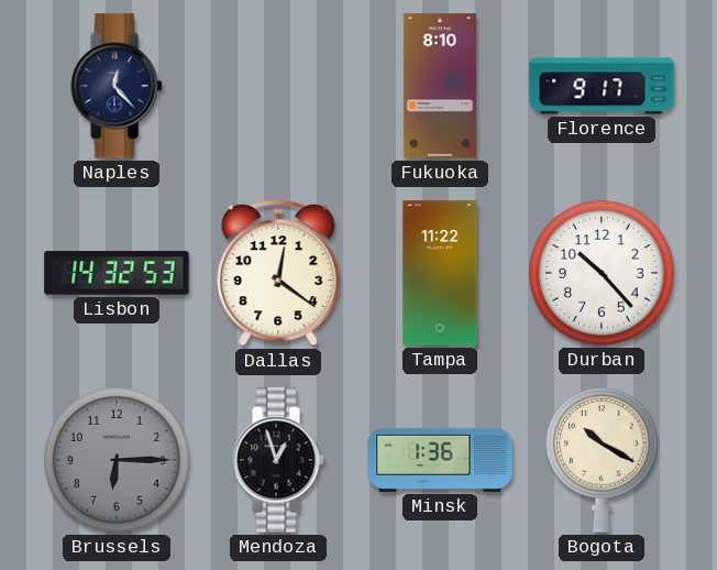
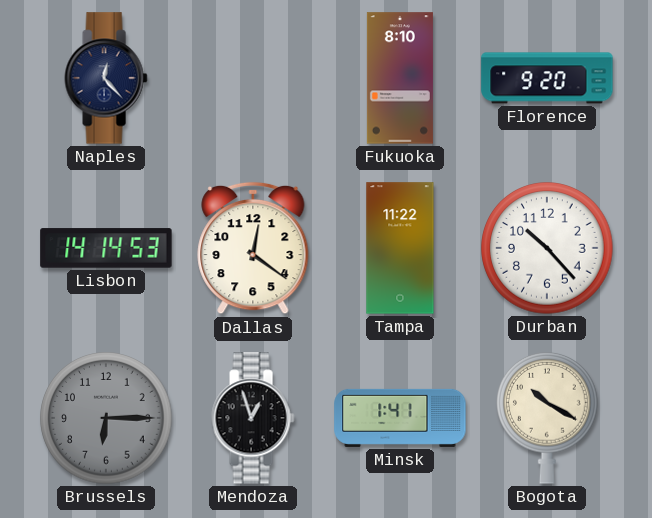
Florence: 9:17 -> 9:20 (547, 78)
Lisbon: 14:32 -> 14:14 (106, 248)
Minsk: 1:36 -> 1:41 (400, 418)
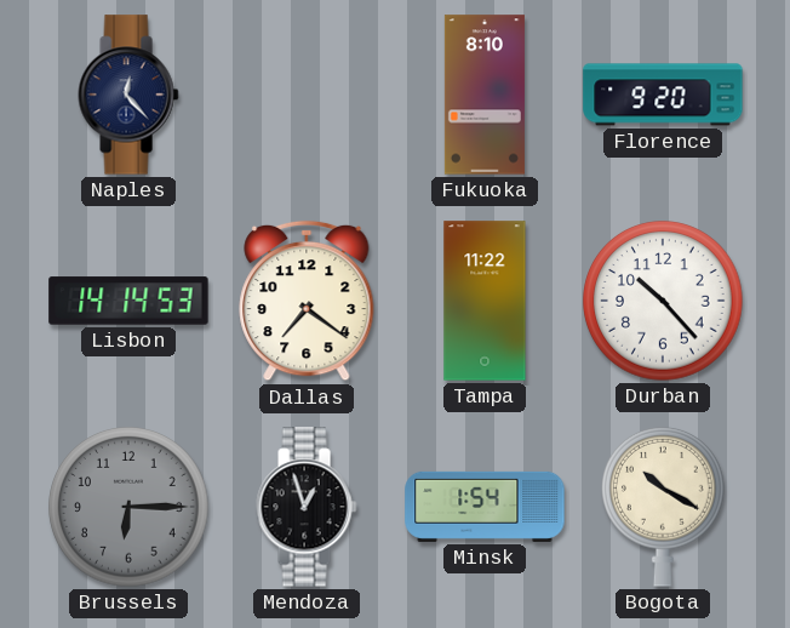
Dallas: 12:21 -> 7:21 (307, 301)
Minsk: 1:41 -> 1:54 (485, 507)
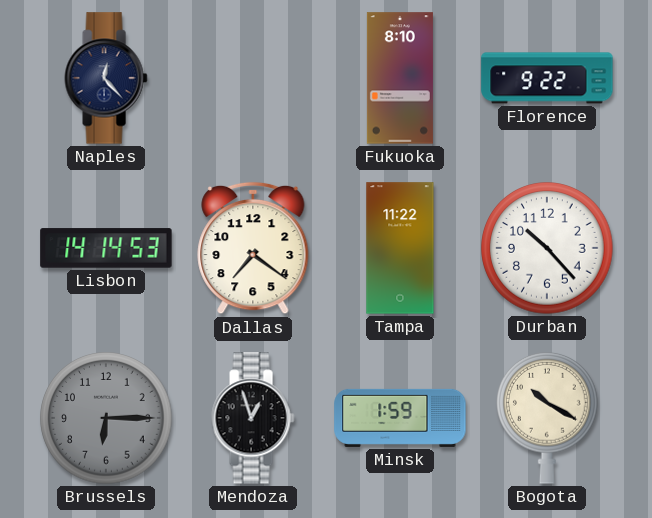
Florence: 9:20 -> 9:22 (547, 78)
Minsk: 1:54 -> 1:59 (400, 418)
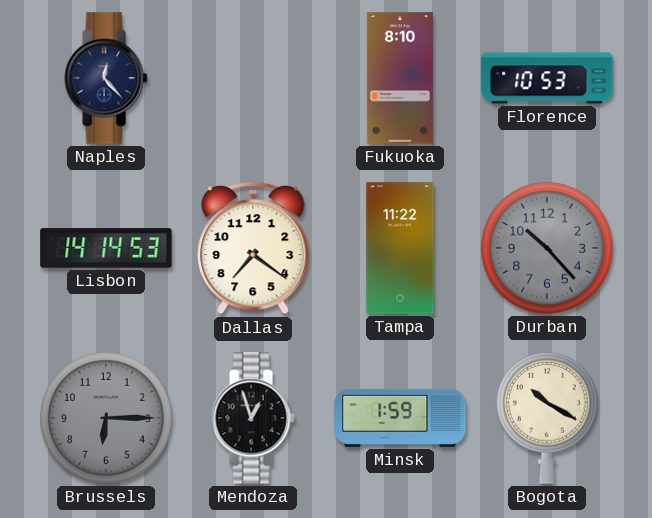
Florence: 9:22 -> 10:53 (547, 78)
Durban dial: white -> grey (547, 248)
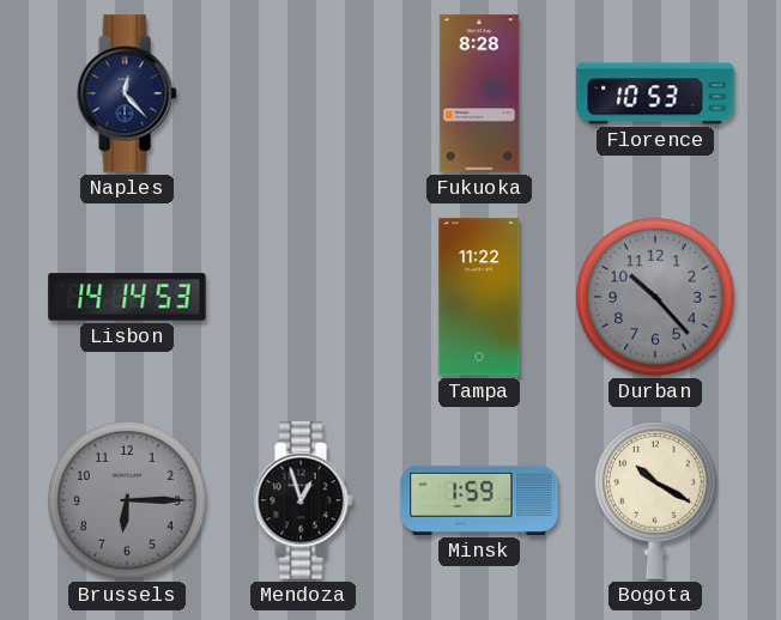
Fukuoka: 8:10 -> 8:28 (479, 93)
Dallas: 7:21 -> none (253, 248)
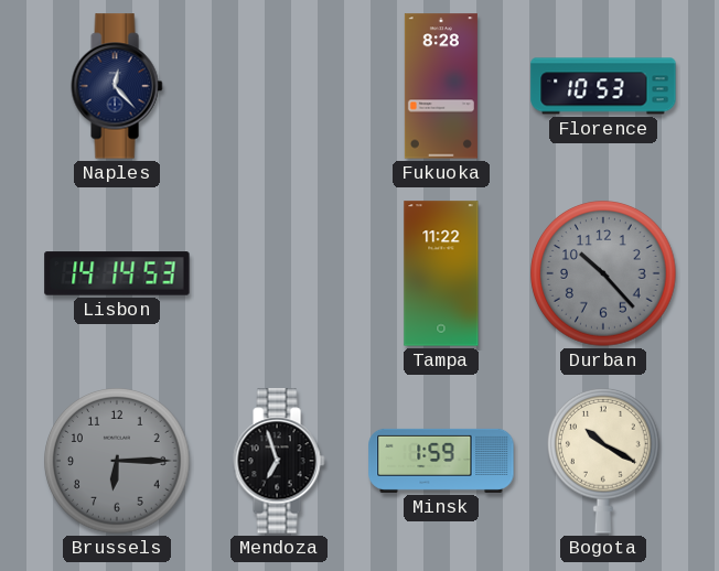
Mendoza: 12:57 -> 6:57 (279, 461)
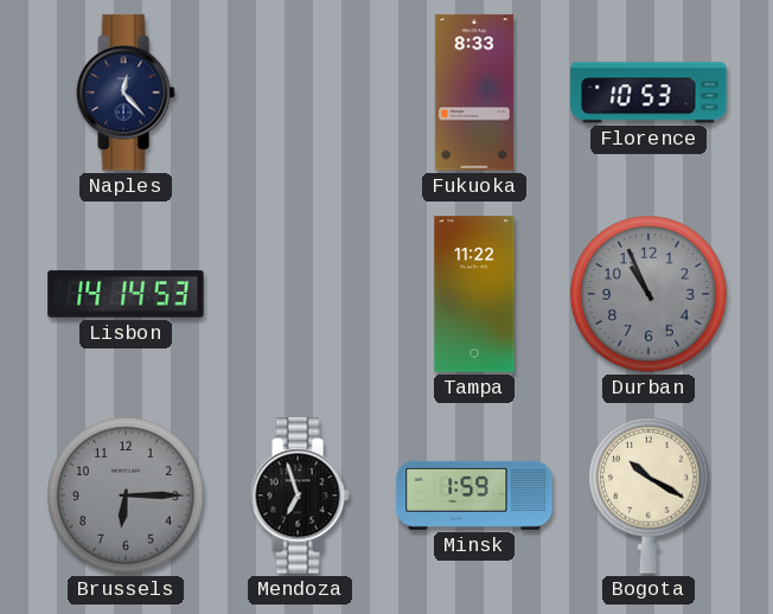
Fukuoka: 8:28 -> 8:33 (474, 92)
Durban: 10:23 -> 10:56 (649, 294)
